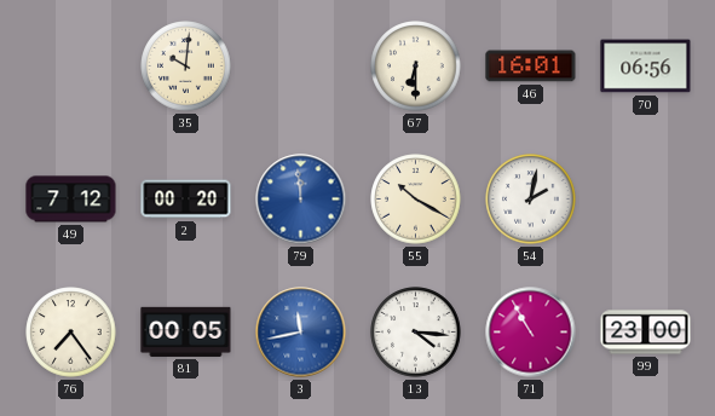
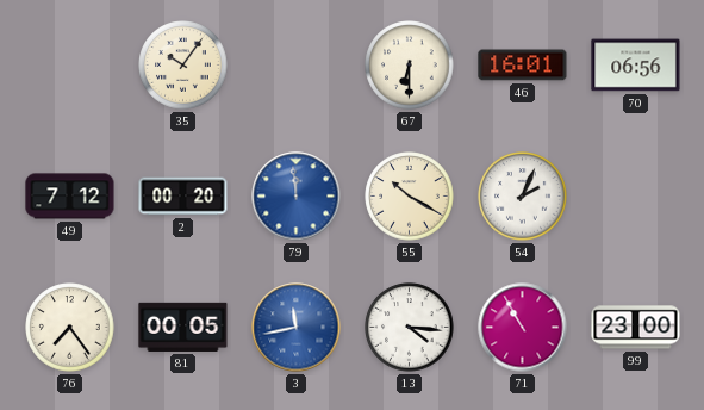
35: 10:01 -> 10:06 (183, 66)
54: 2:02 -> 2:04 (523, 197)
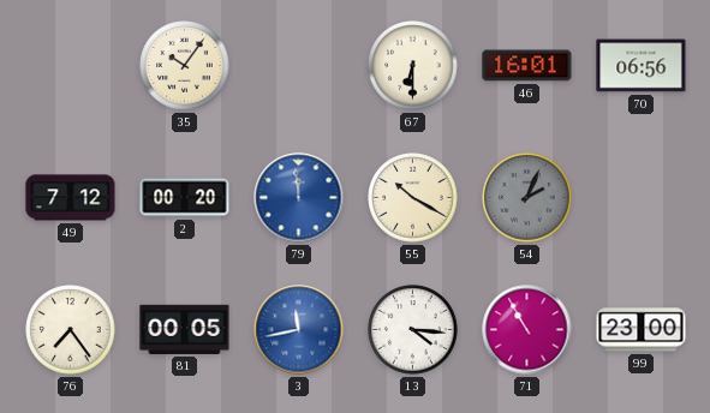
54 dial: white -> grey (527, 198)
